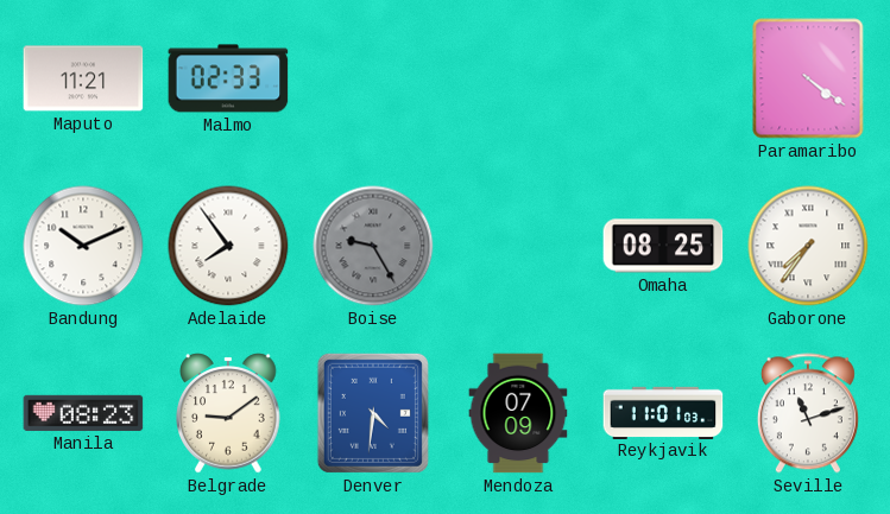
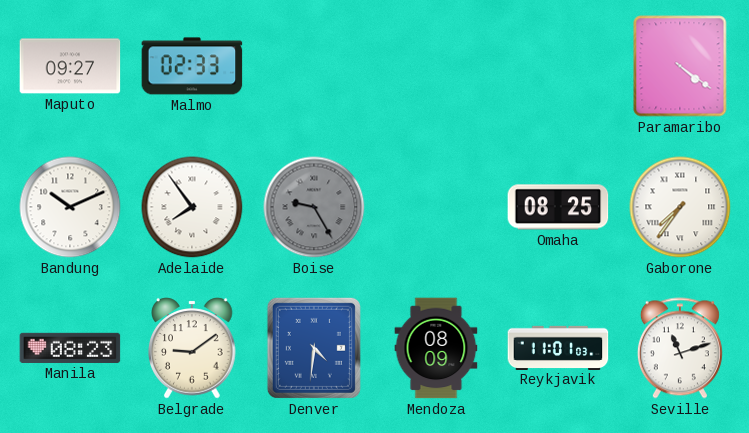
Maputo: 11:21 -> 09:27 (70, 66)
Mendoza: 07:09 -> 08:09 (436, 348)
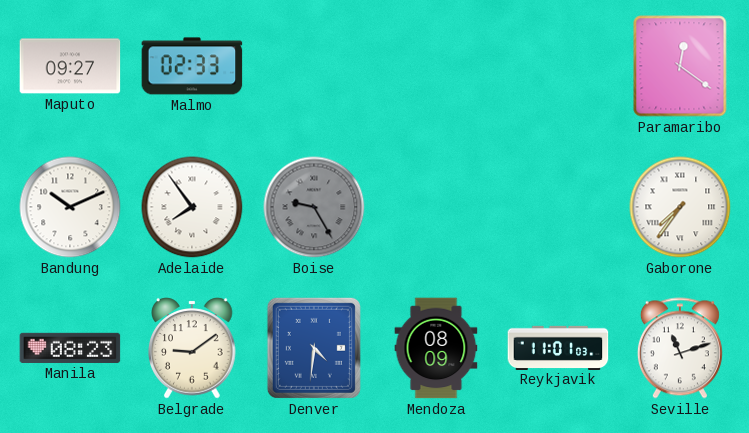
Paramaribo: 4:21 -> 12:21 (680, 66)
Omaha: 08:25 -> none (558, 207)
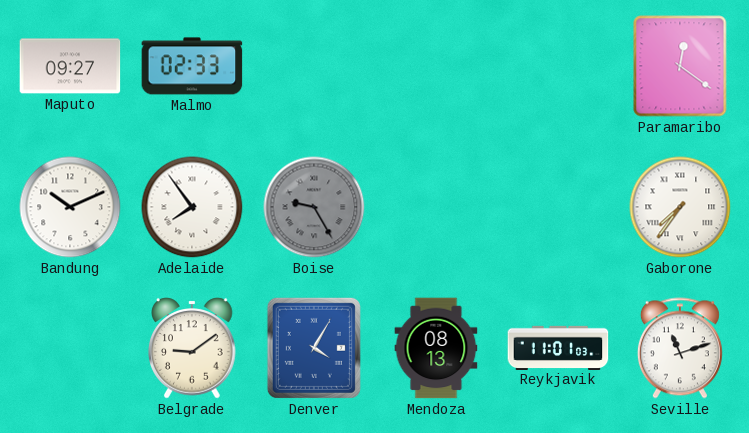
Manila: 08:23 -> none (70, 348)
Denver: 4:31 -> 4:05 (314, 348)
Mendoza: 08:09 -> 08:13 (436, 348)
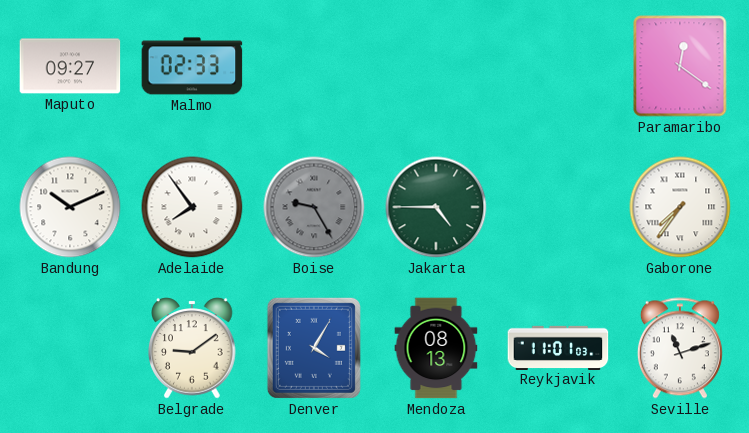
Jakarta: none -> 4:45 (436, 207)
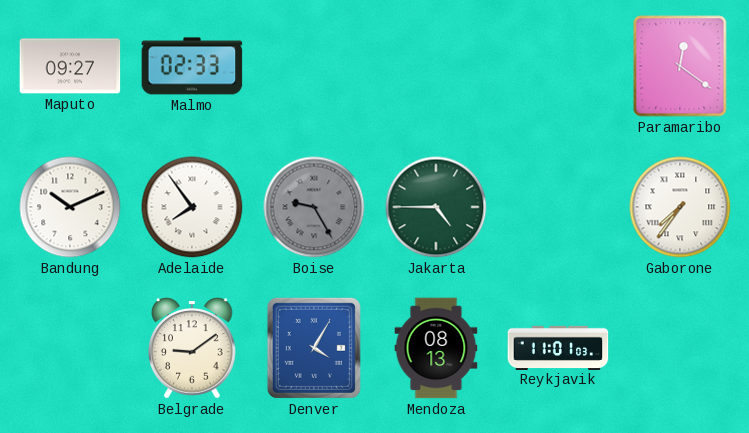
Seville: 11:12 -> none (680, 348)
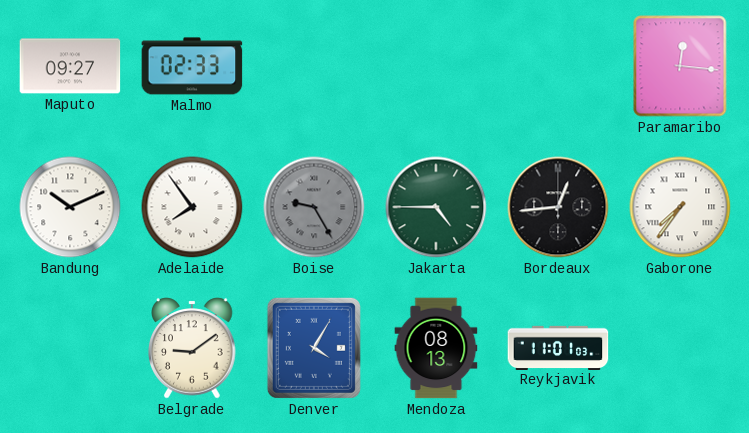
Paramaribo: 12:21 -> 12:16 (680, 66)
Bordeaux: none -> 12:44 (558, 207)
